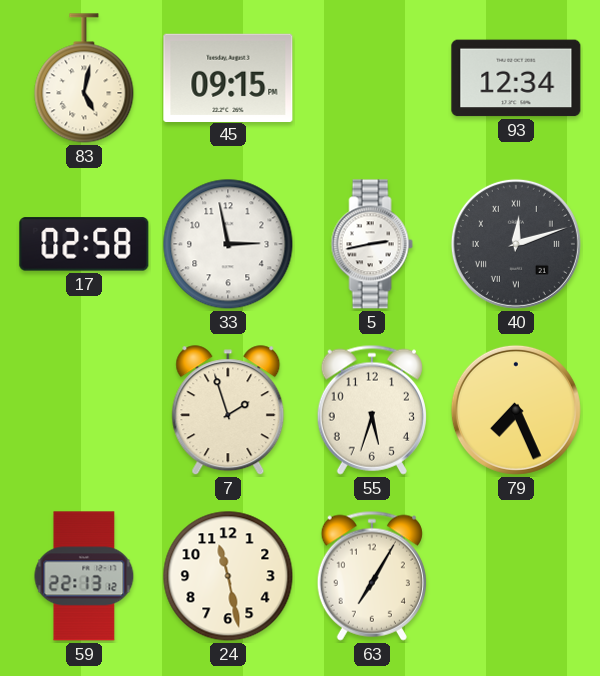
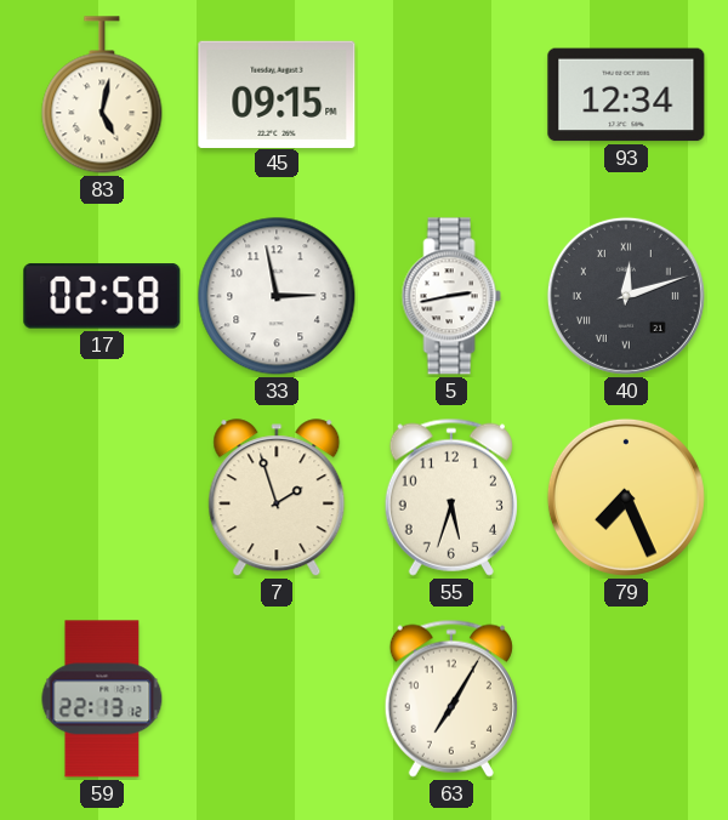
24: 11:28 -> none (228, 576)
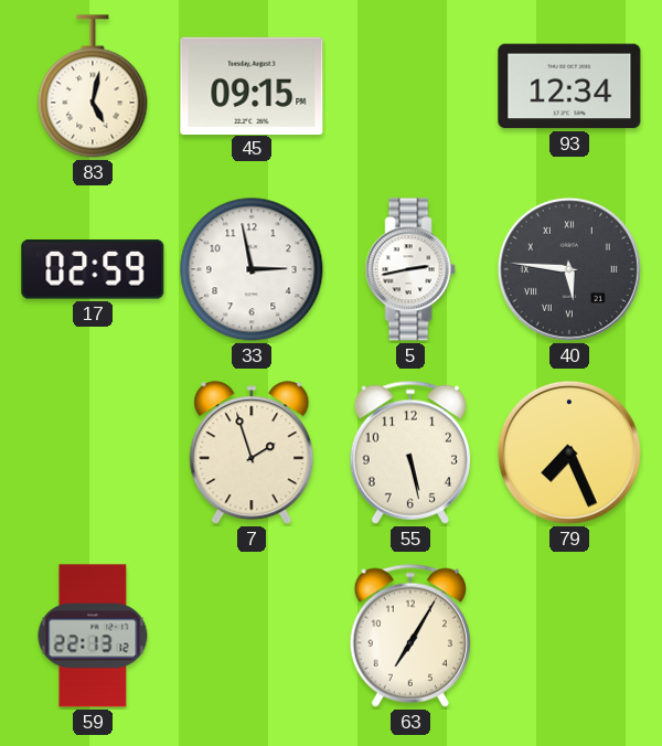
17: 02:58 -> 02:59 (93, 269)
40: 12:12 -> 5:46 (569, 269)
55: 5:33 -> 5:28 (410, 452)
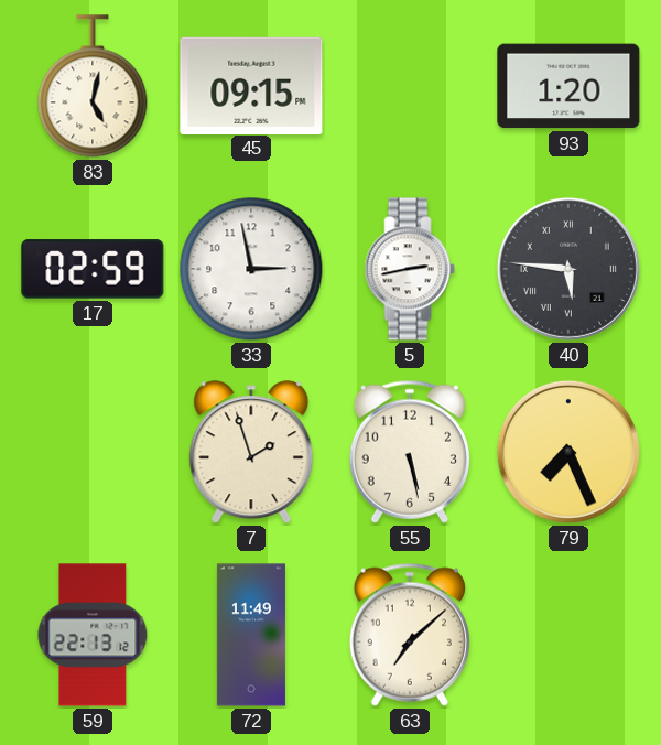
93: 12:34 -> 1:20 (568, 86)
72: none -> 11:49 (251, 635)
63: 7:05 -> 7:08 (410, 635)
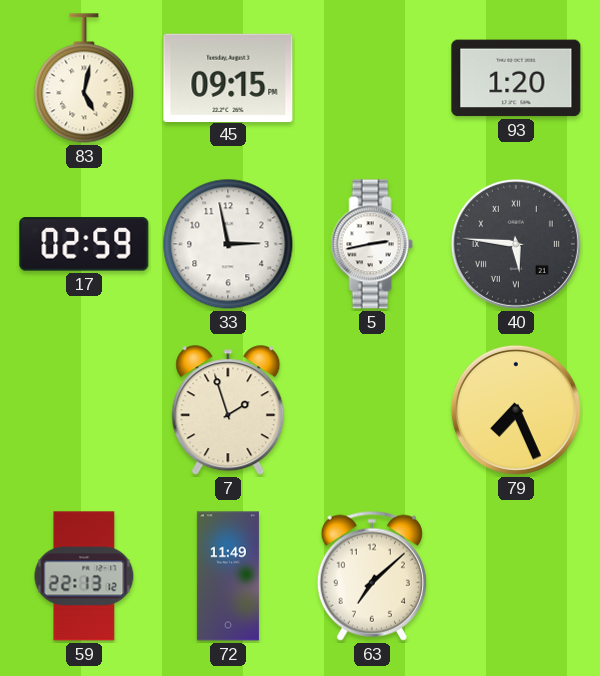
55: 5:28 -> none (410, 452)
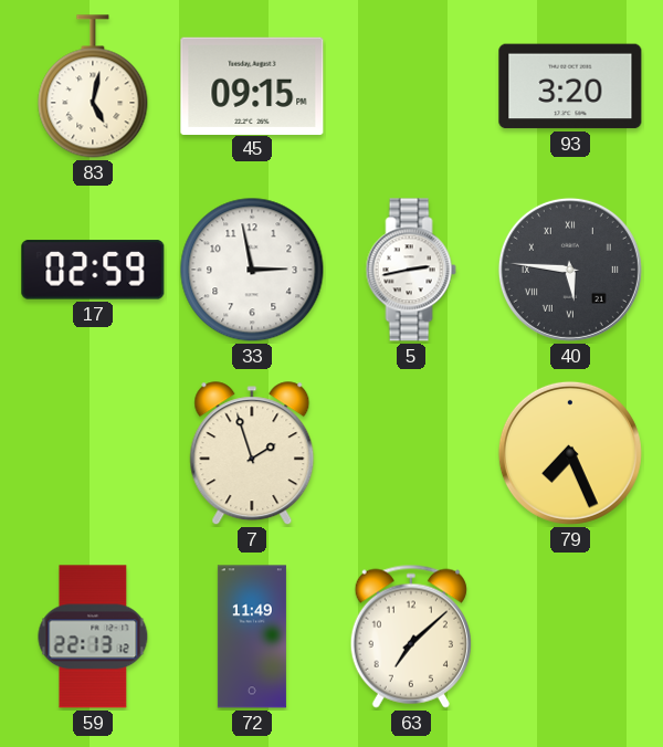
93: 1:20 -> 3:20 (570, 86)
